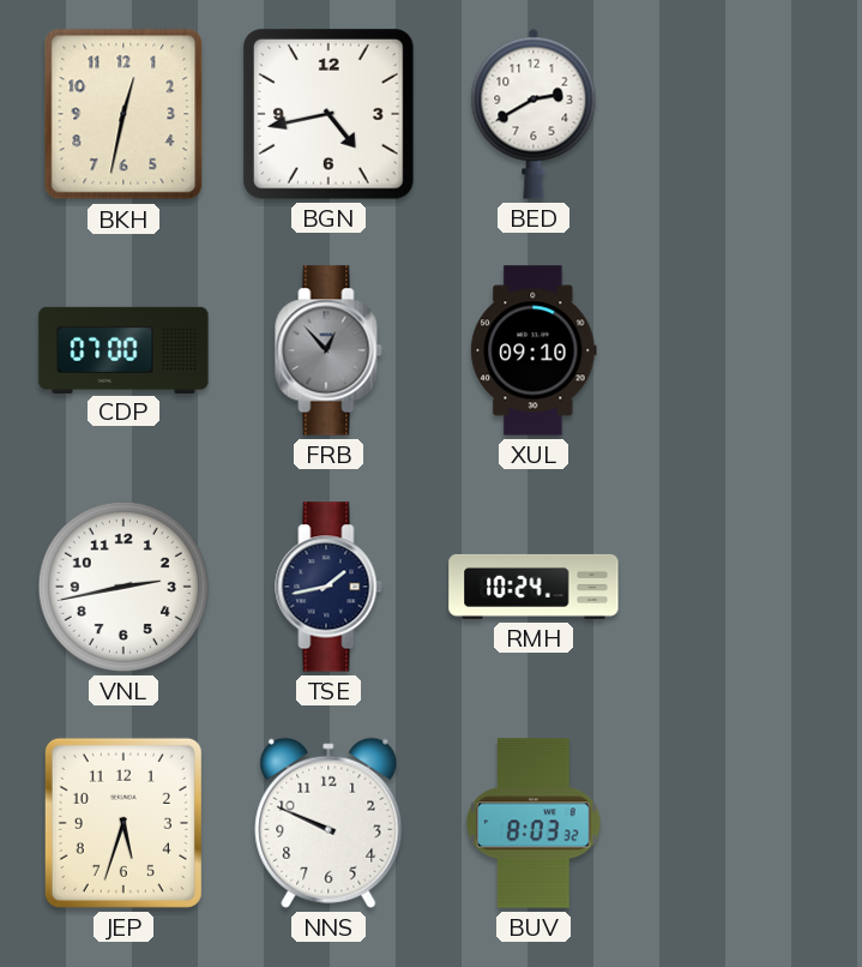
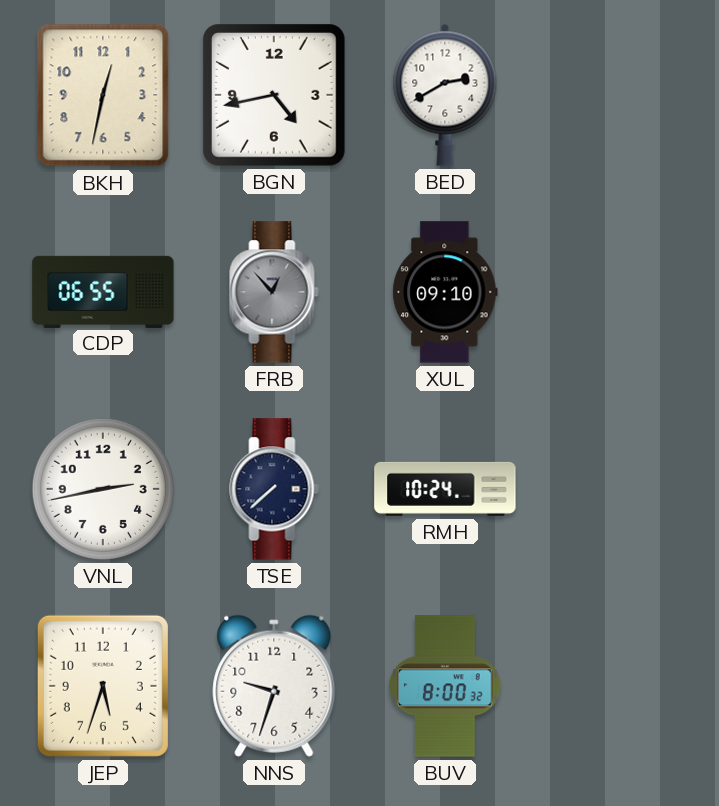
CDP: 07:00 -> 06:55 (103, 291)
TSE: 1:43 -> 7:38 (274, 489)
NNS: 9:49 -> 9:33 (274, 686)
BUV: 8:03 -> 8:00 (445, 686)
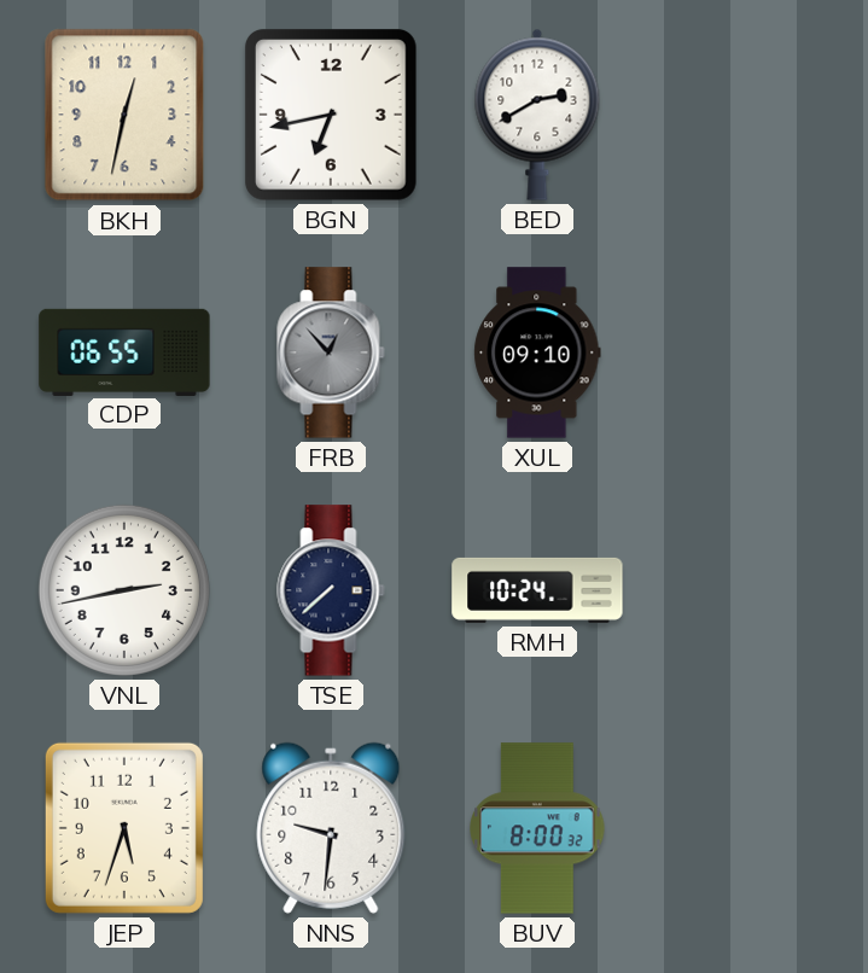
BGN: 4:43 -> 6:43 (331, 115)
NNS: 9:33 -> 9:31 (331, 828)
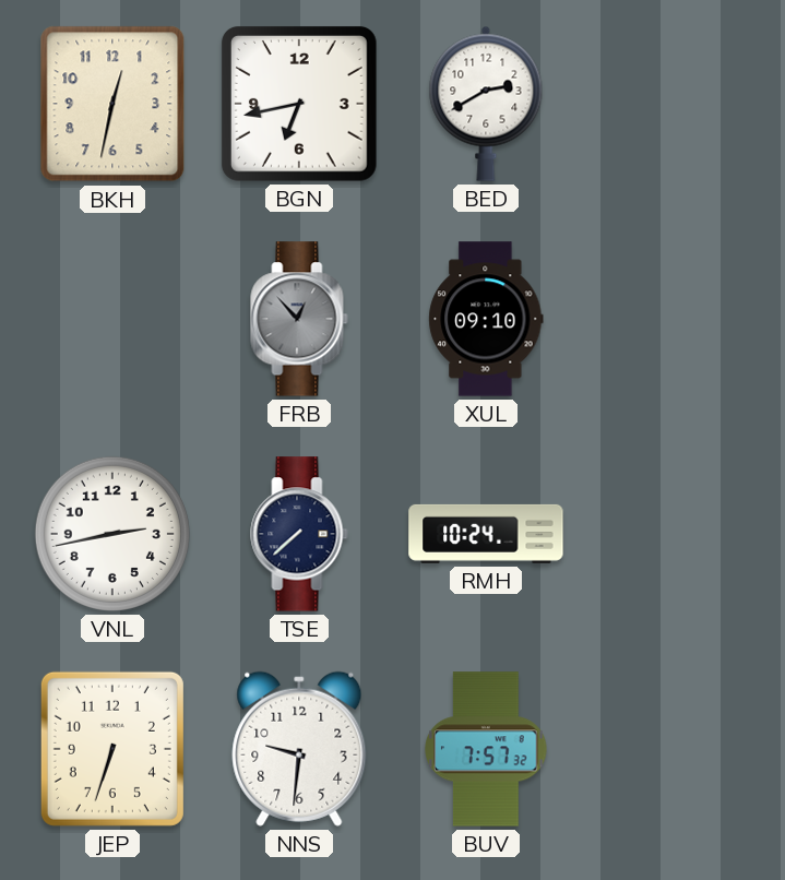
CDP: 06:55 -> none (124, 351)
JEP: 5:33 -> 6:33 (112, 749)
BUV: 8:00 -> 7:57 (486, 749)
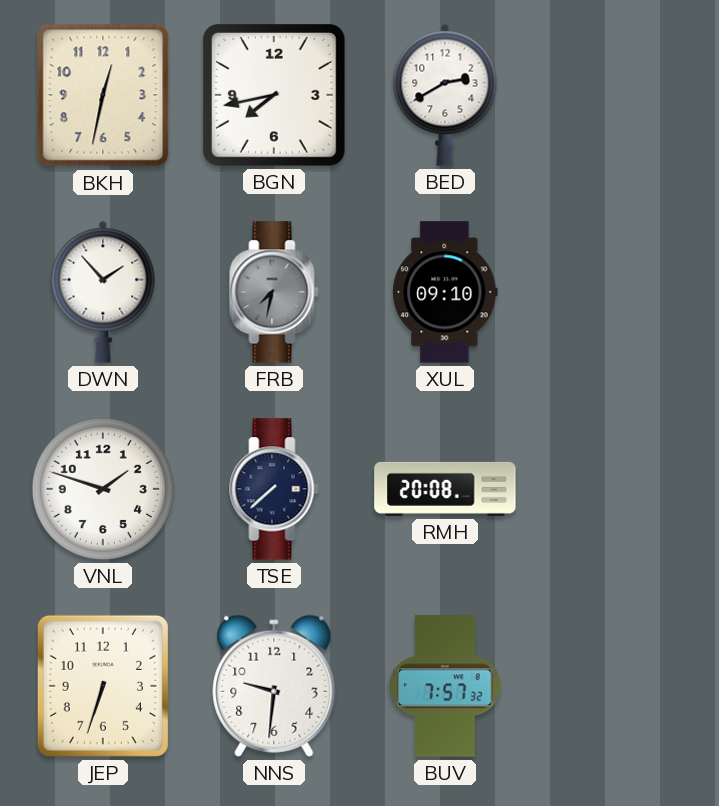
BGN: 6:43 -> 7:43 (274, 95)
DWN: none -> 1:53 (103, 292)
FRB: 12:53 -> 7:32 (274, 292)
VNL: 2:43 -> 1:48 (103, 489)
RMH: 10:24 -> 20:08 (445, 489)
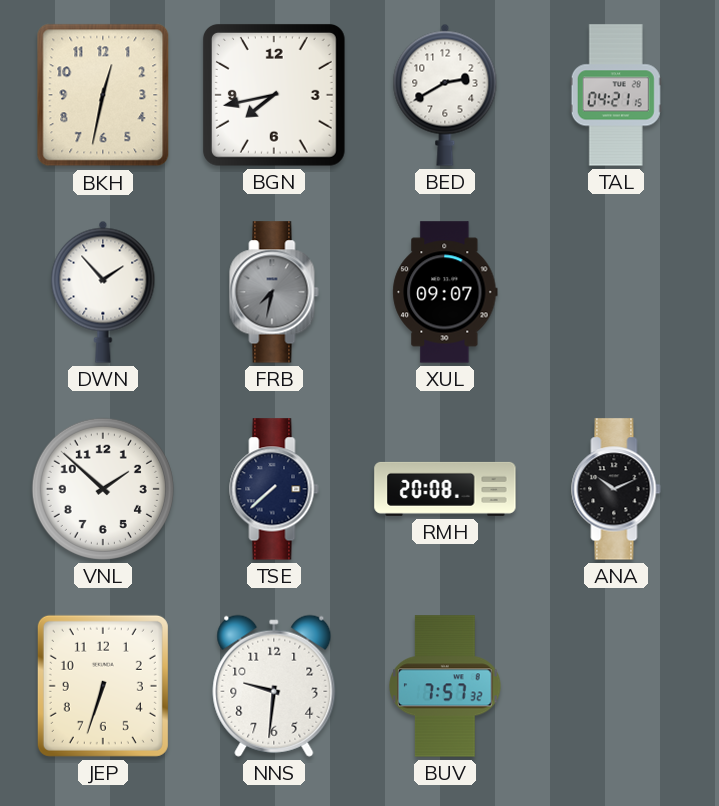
TAL: none -> 04:21 (616, 95)
XUL: 09:10 -> 09:07 (445, 292)
VNL: 1:48 -> 1:52 (103, 489)
ANA: none -> 10:11 (616, 489)
